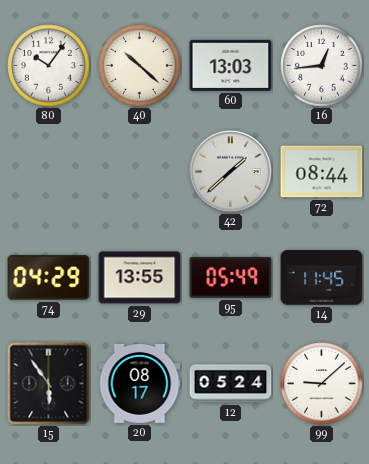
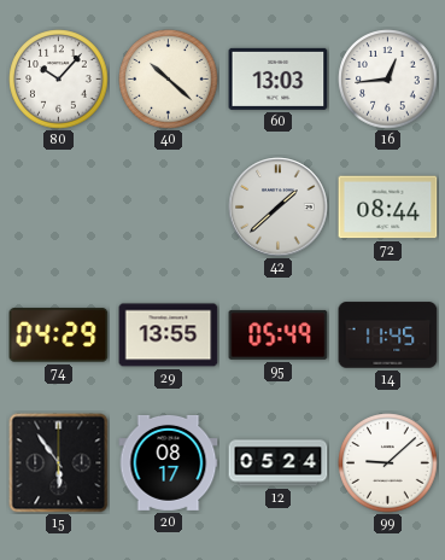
80: 10:06 -> 10:07 (59, 80)
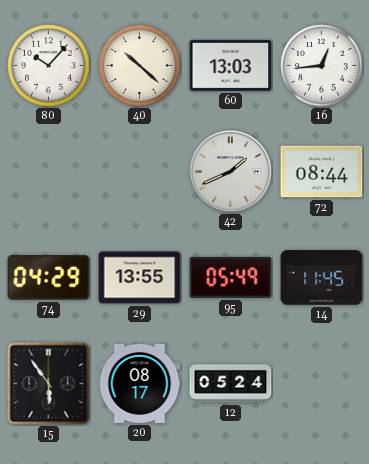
42: 1:38 -> 1:41 (231, 172)
99: 9:08 -> none (388, 463)
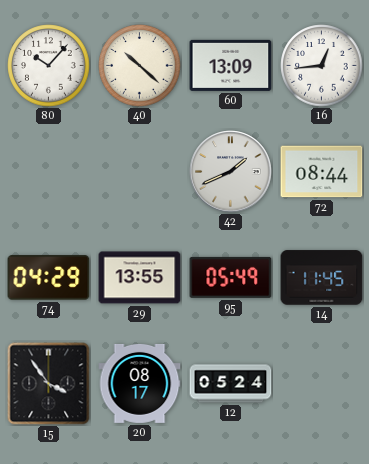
60: 13:03 -> 13:09 (231, 65)
15: 5:54 -> 3:54 (49, 384)
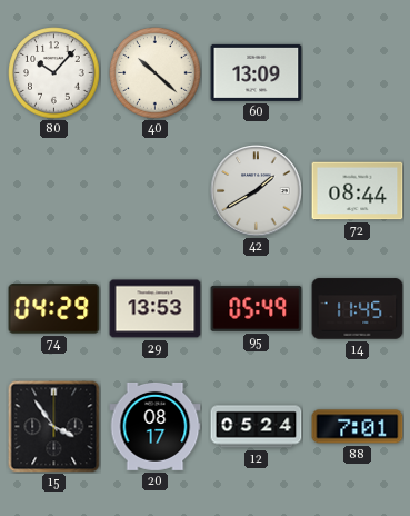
16: 12:44 -> none (322, 66)
42: 1:41 -> 1:40 (257, 191)
29: 13:55 -> 13:53 (156, 309)
88: none -> 7:01 (358, 427)
